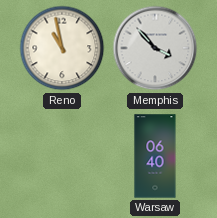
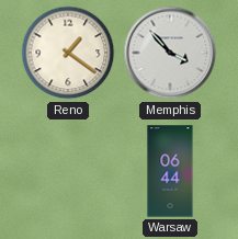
Reno: 10:58 -> 1:21 (68, 53)
Warsaw: 06:40 -> 06:44 (170, 171)
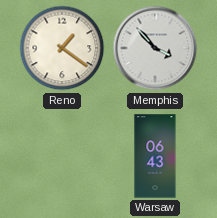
Warsaw: 06:44 -> 06:43 (155, 156)
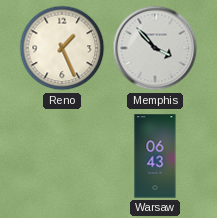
Reno: 1:21 -> 1:26 (62, 48)
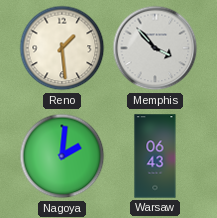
Reno: 1:26 -> 1:29 (62, 48)
Nagoya: none -> 2:01 (62, 156)
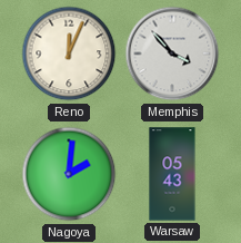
Reno: 1:29 -> 12:04 (69, 54)
Warsaw: 06:43 -> 05:43 (172, 174)
